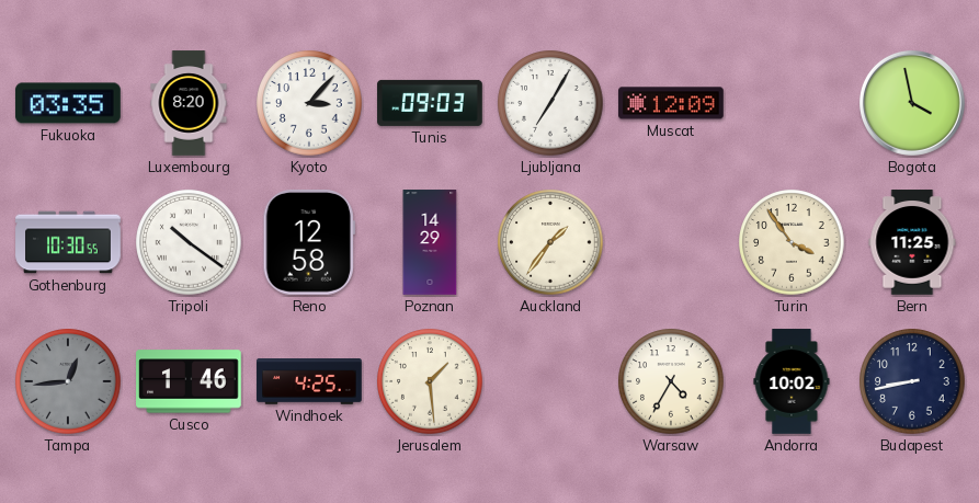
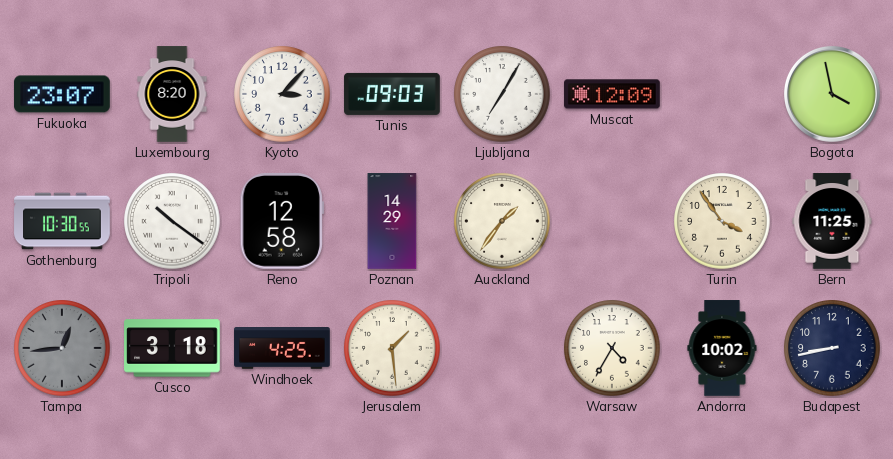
Fukuoka: 03:35 -> 23:07 (62, 94)
Cusco: 1:46 -> 3:18 (172, 348)
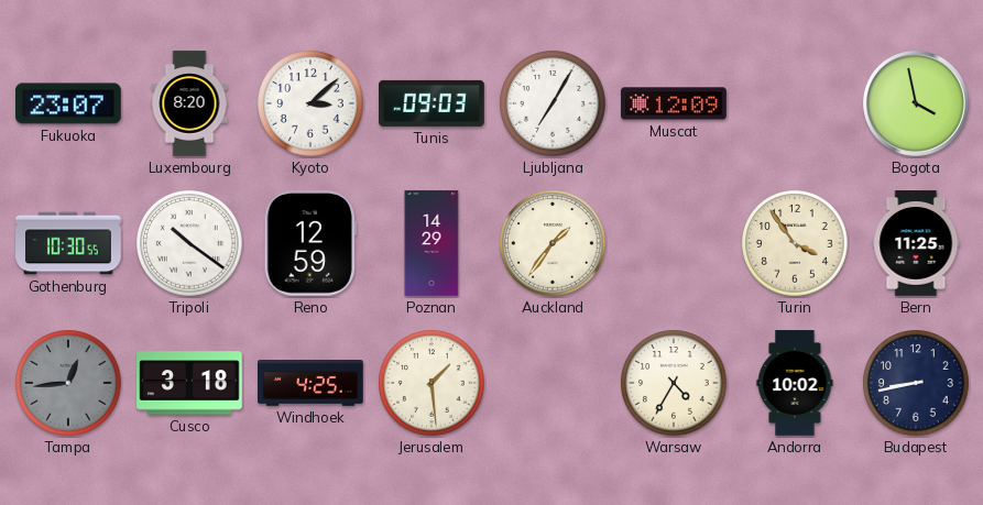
Kyoto: 3:07 -> 3:08 (310, 103)
Reno: 12:58 -> 12:59 (310, 244)
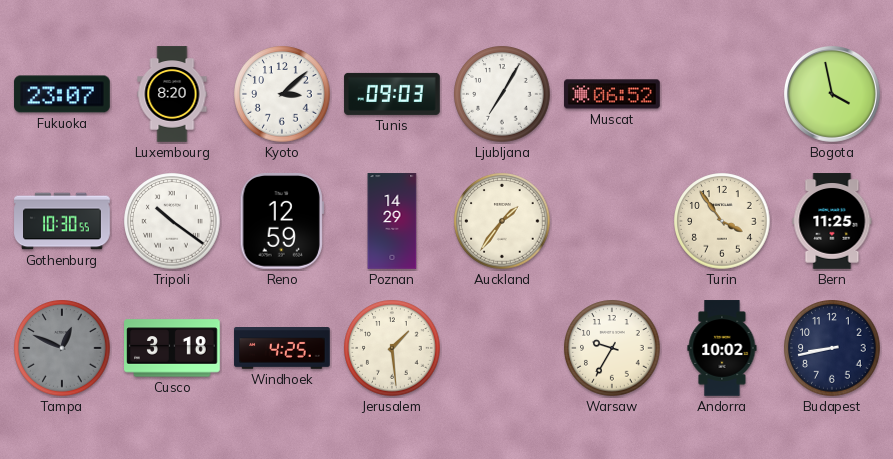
Muscat: 12:09 -> 06:52 (612, 94)
Tampa: 12:44 -> 12:49 (62, 348)
Warsaw: 4:35 -> 9:35 (612, 348)
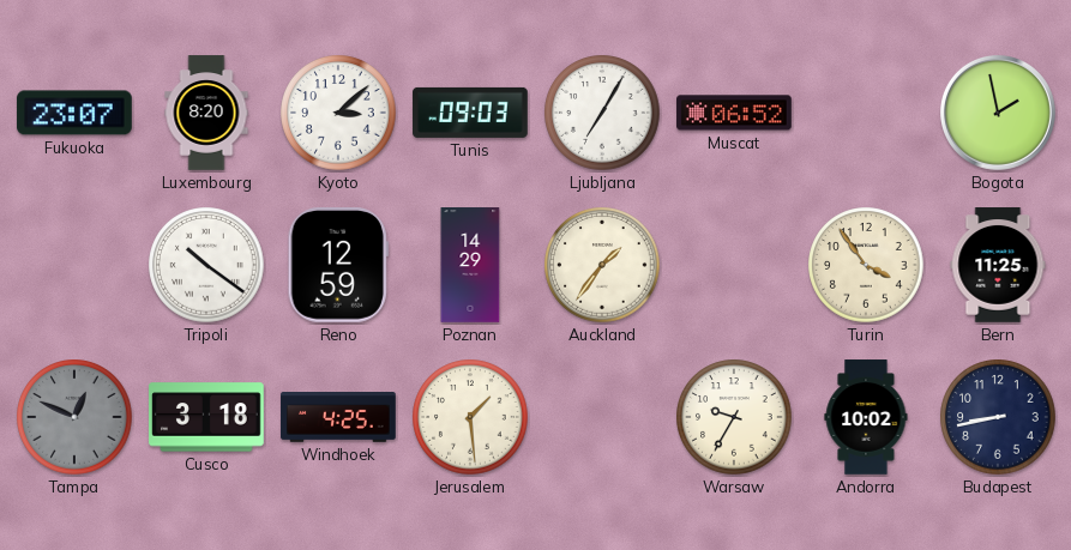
Bogota: 3:58 -> 1:58 (998, 113)
Gothenburg: 10:30 -> none (62, 221)
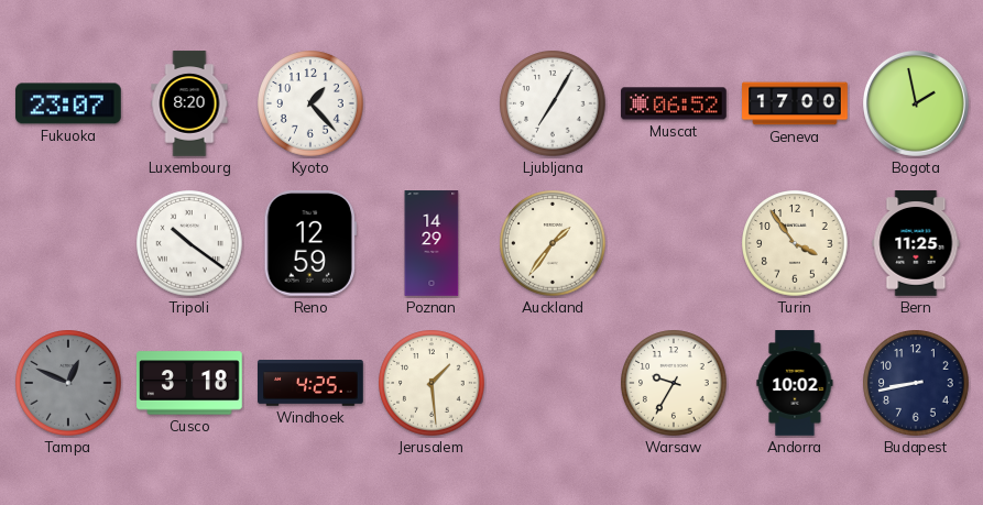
Kyoto: 3:08 -> 1:23 (310, 103)
Tunis: 09:03 -> none (470, 113)
Geneva: none -> 17:00 (795, 103)
